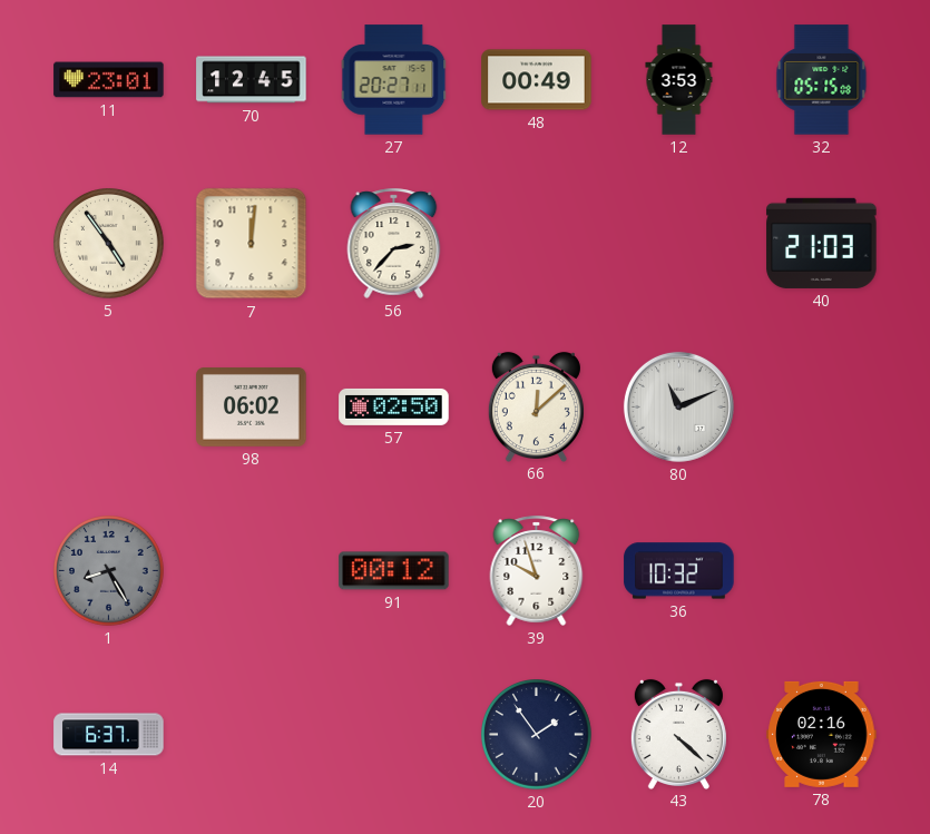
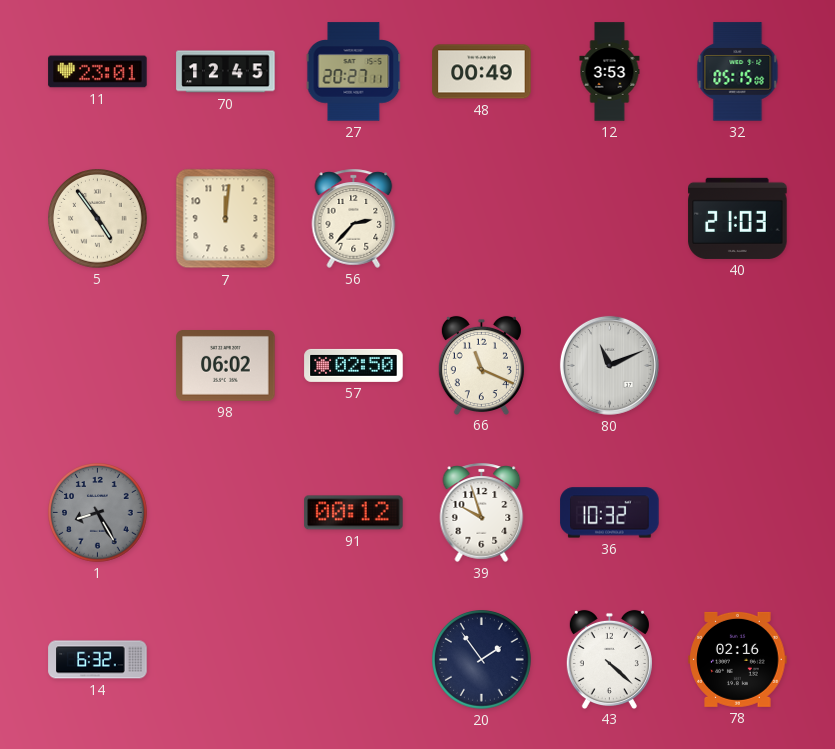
66: 12:08 -> 11:19 (481, 365)
14: 6:37 -> 6:32 (98, 660)
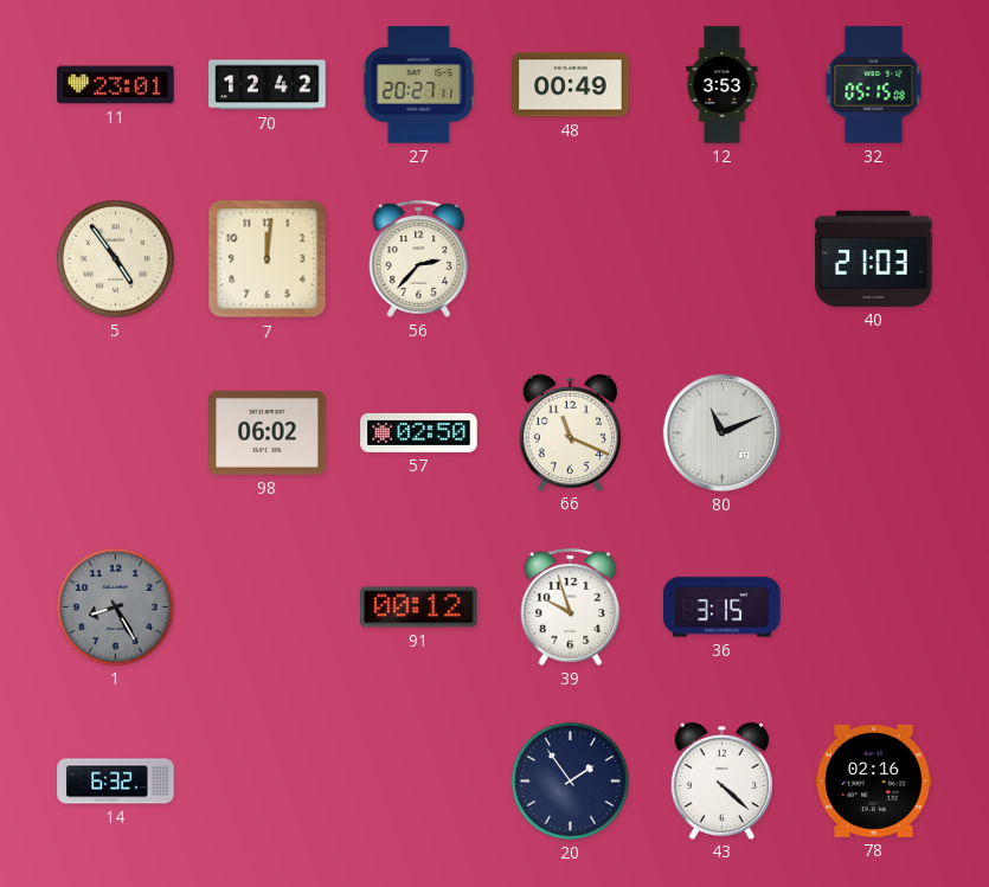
70: 12:45 -> 12:42 (268, 85)
36: 10:32 -> 3:15 (723, 608)
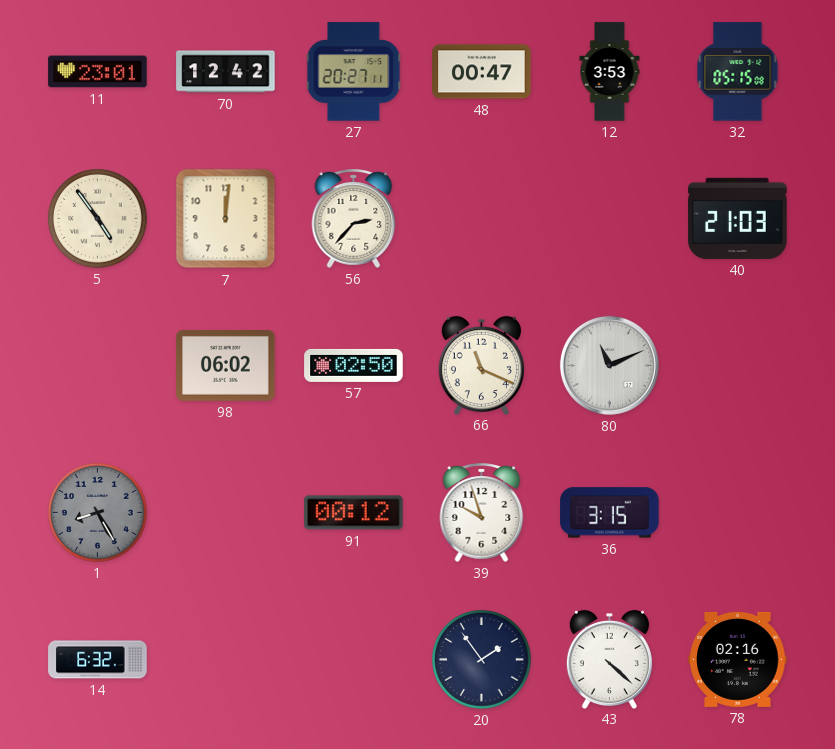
48: 00:49 -> 00:47 (482, 72)
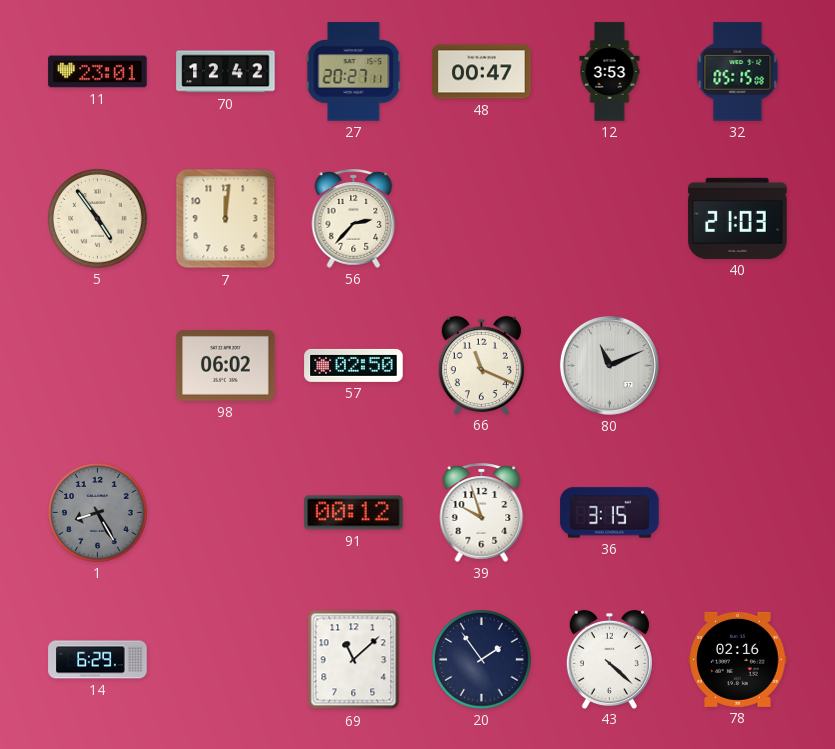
14: 6:32 -> 6:29 (98, 660)
69: none -> 11:08 (354, 660)
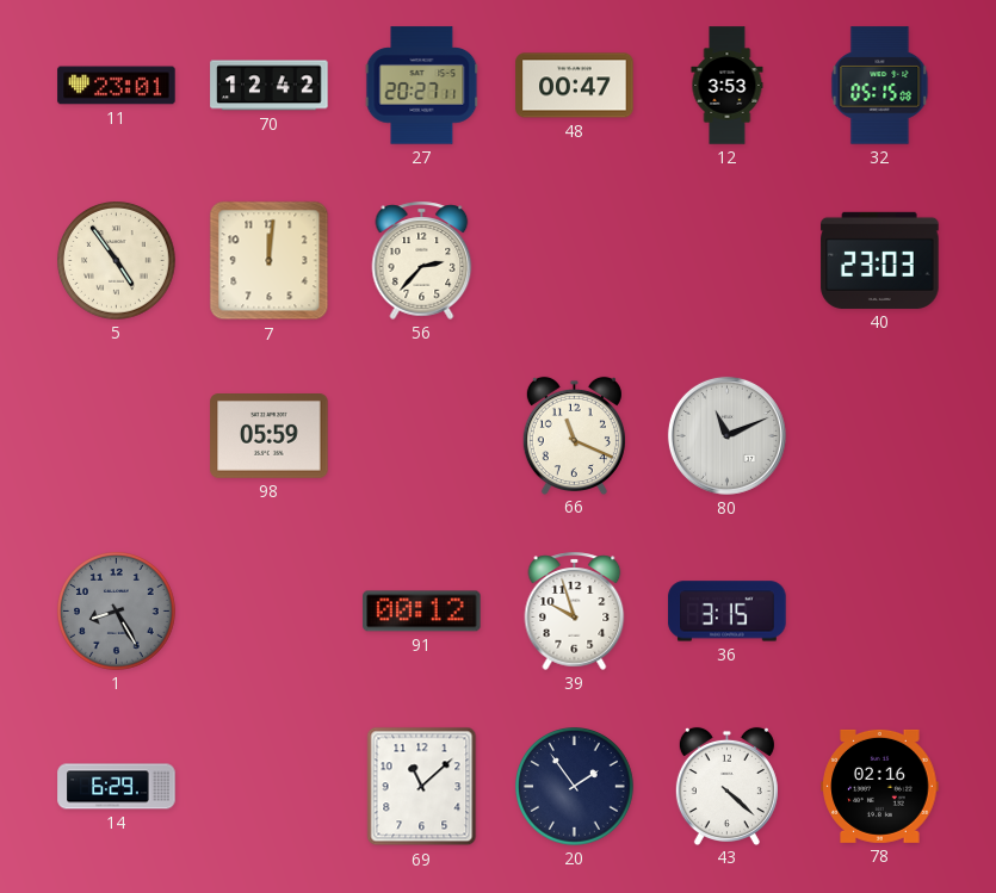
40: 21:03 -> 23:03 (880, 260)
98: 06:02 -> 05:59 (270, 436)
57: 02:50 -> none (354, 365)
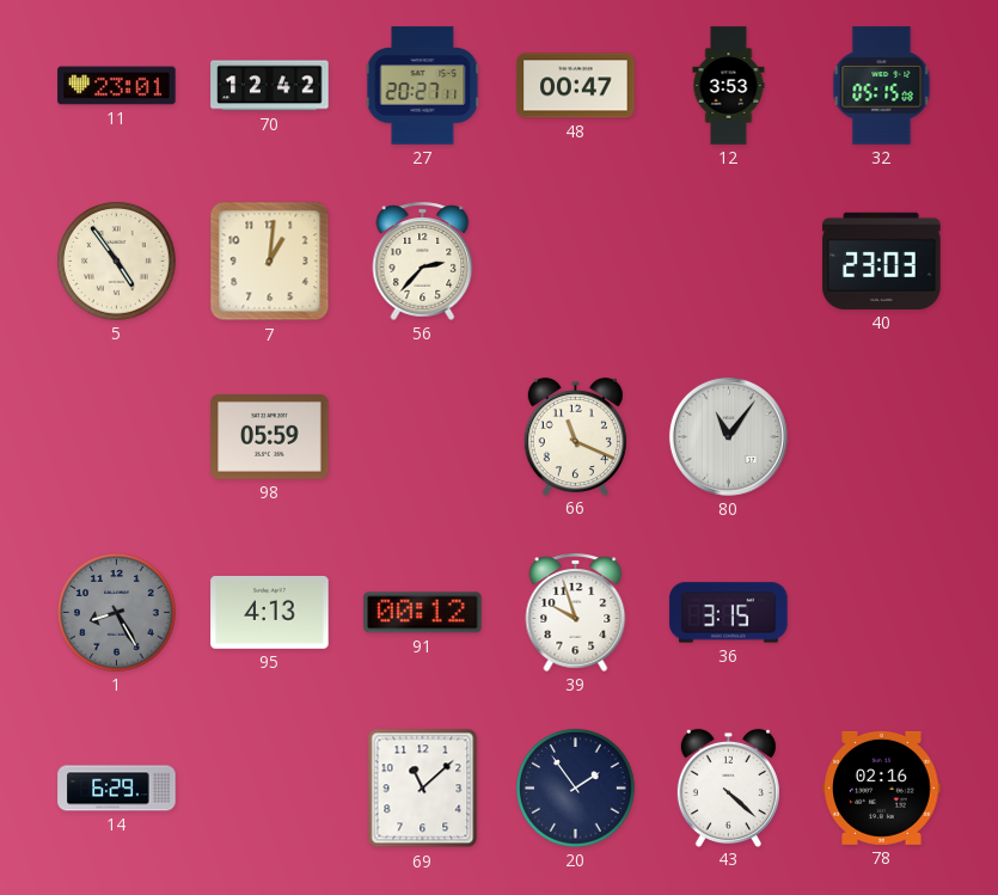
7: 12:01 -> 1:01 (270, 262)
80: 11:11 -> 11:06 (728, 436)
95: none -> 4:13 (270, 613)
